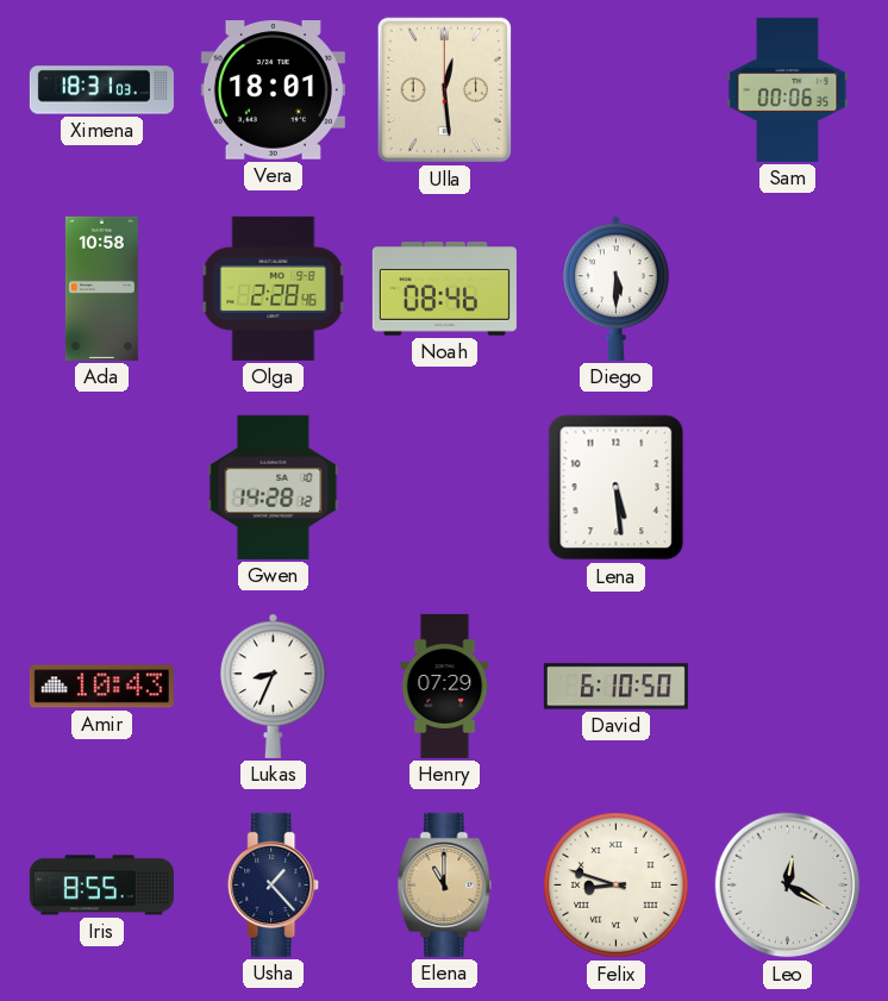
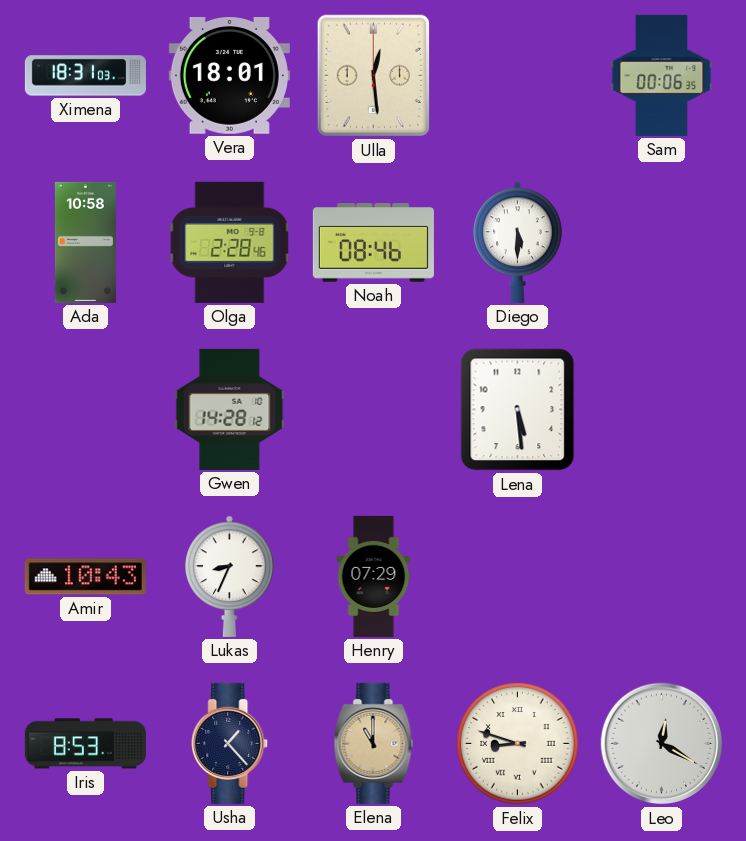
David: 6:10 -> none (615, 687)
Iris: 8:55 -> 8:53 (85, 744)
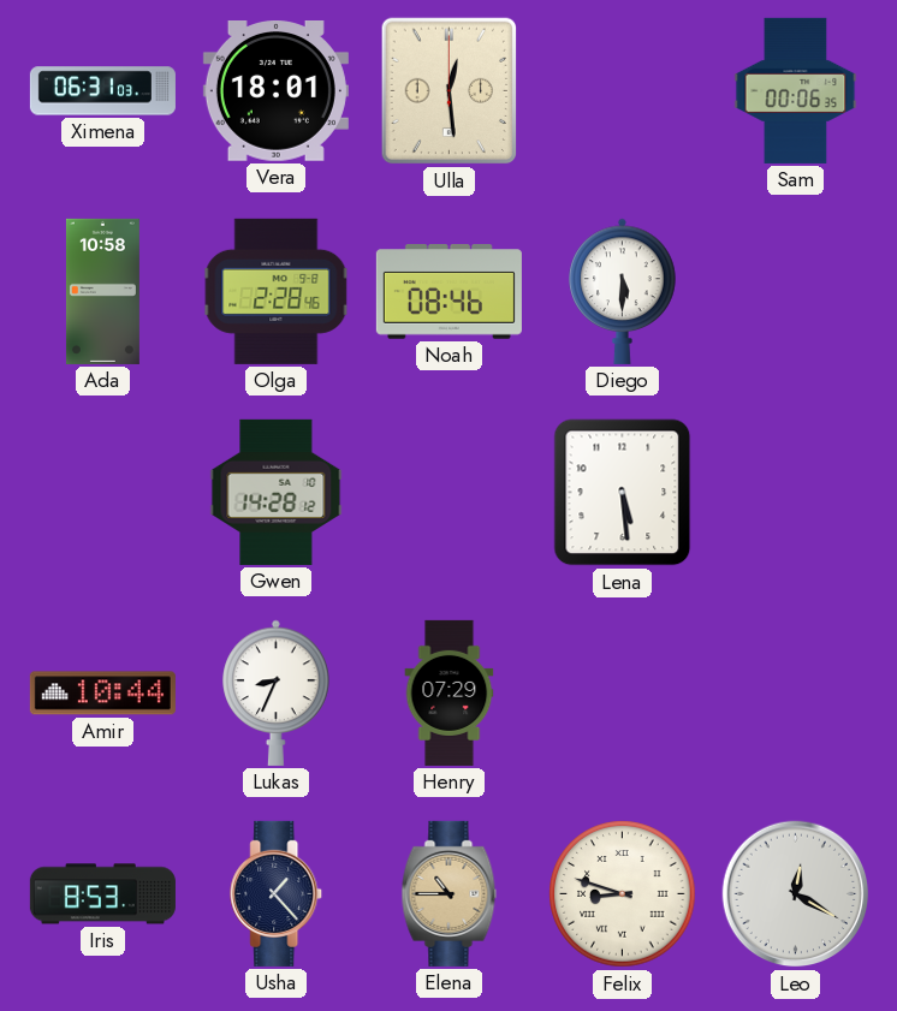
Ximena: 18:31 -> 06:31 (102, 91)
Amir: 10:43 -> 10:44 (102, 694)
Elena: 11:00 -> 10:45 (450, 893)
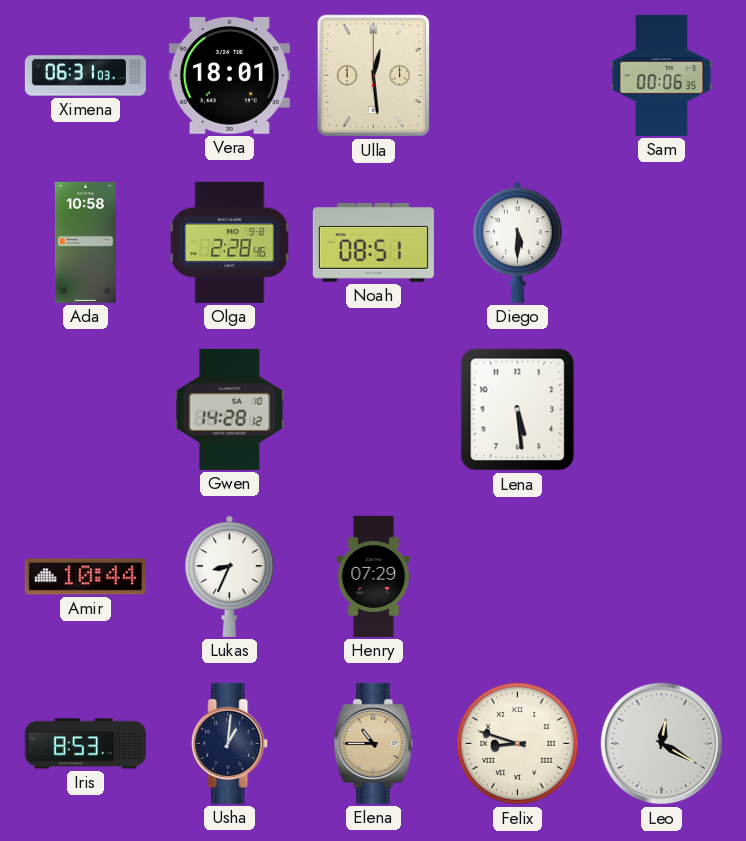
Noah: 08:46 -> 08:51 (373, 243)
Usha: 1:23 -> 1:01 (230, 743)
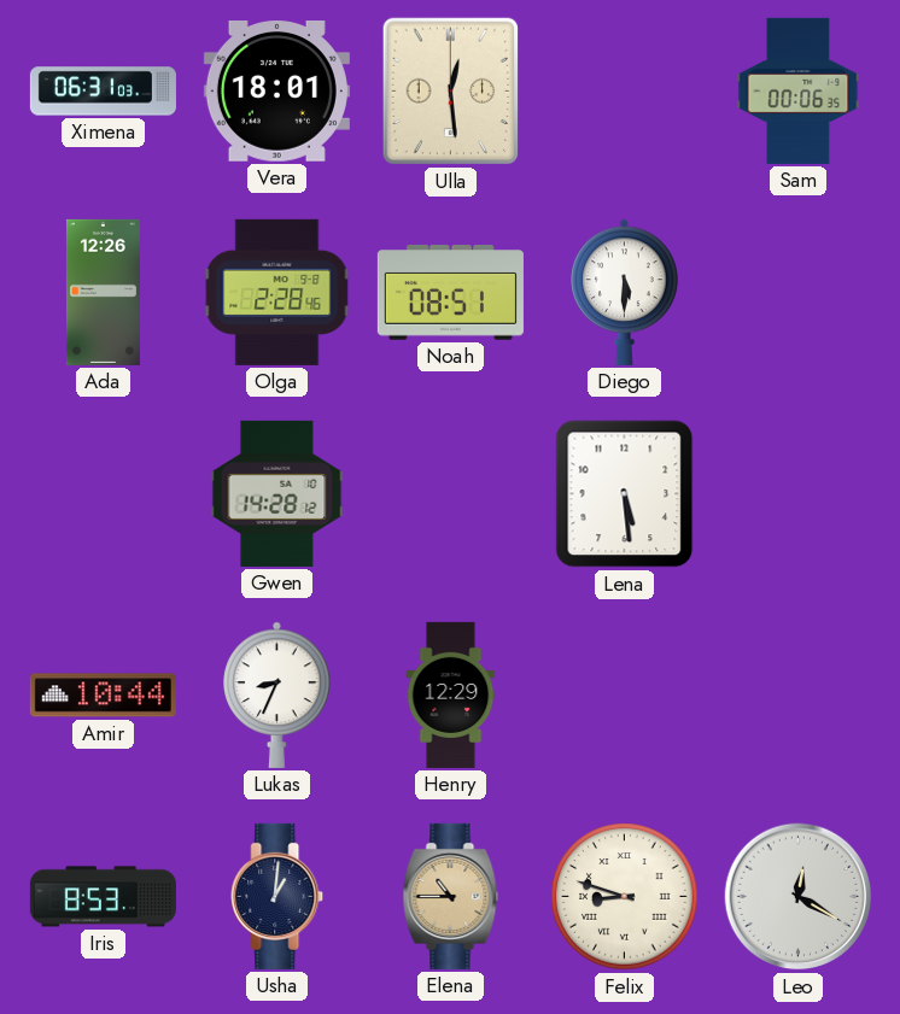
Ada: 10:58 -> 12:26 (103, 292)
Henry: 07:29 -> 12:29 (451, 694)
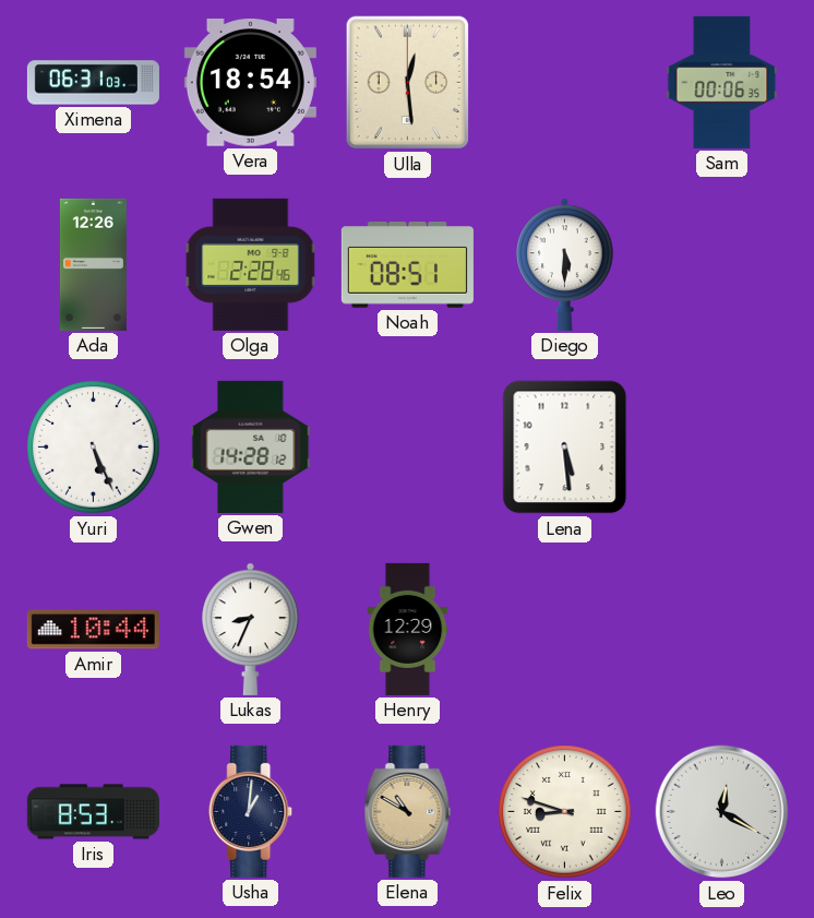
Vera: 18:01 -> 18:54 (250, 83)
Yuri: none -> 5:26 (94, 448)
Elena: 10:45 -> 10:50 (408, 811)
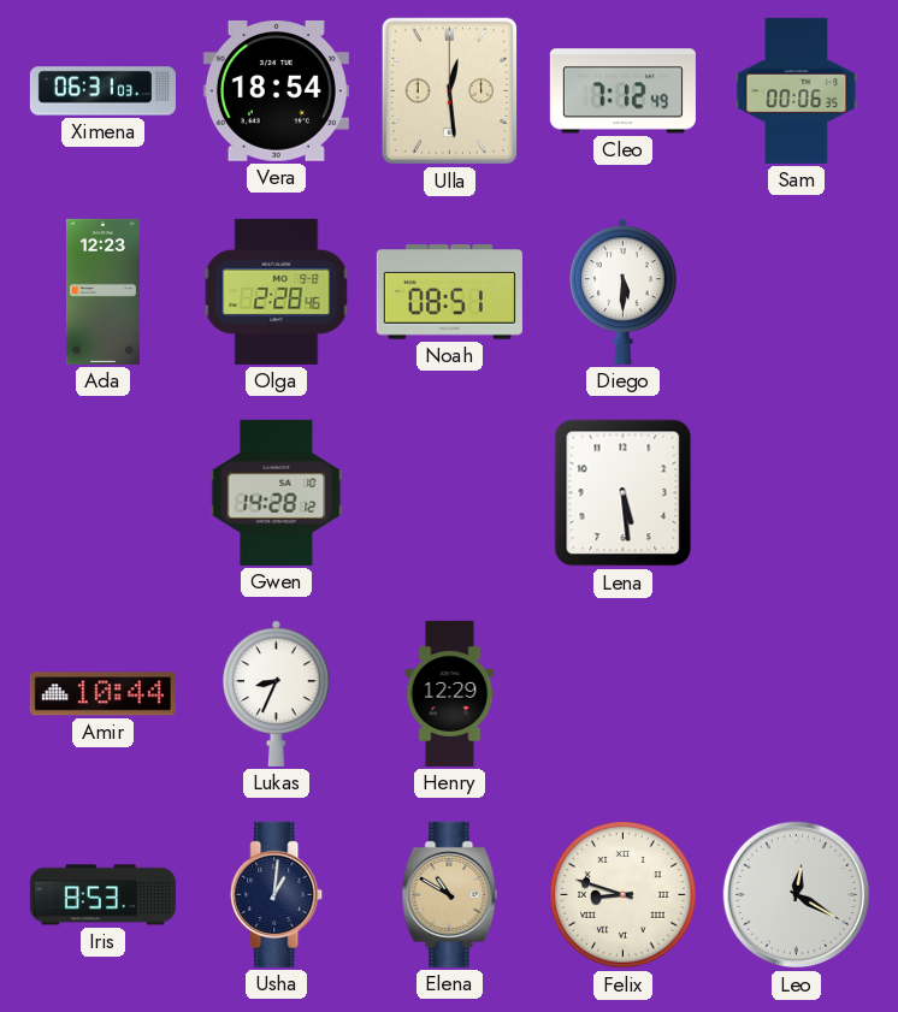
Cleo: none -> 7:12 (622, 91)
Ada: 12:26 -> 12:23 (102, 291)
Yuri: 5:26 -> none (94, 448)
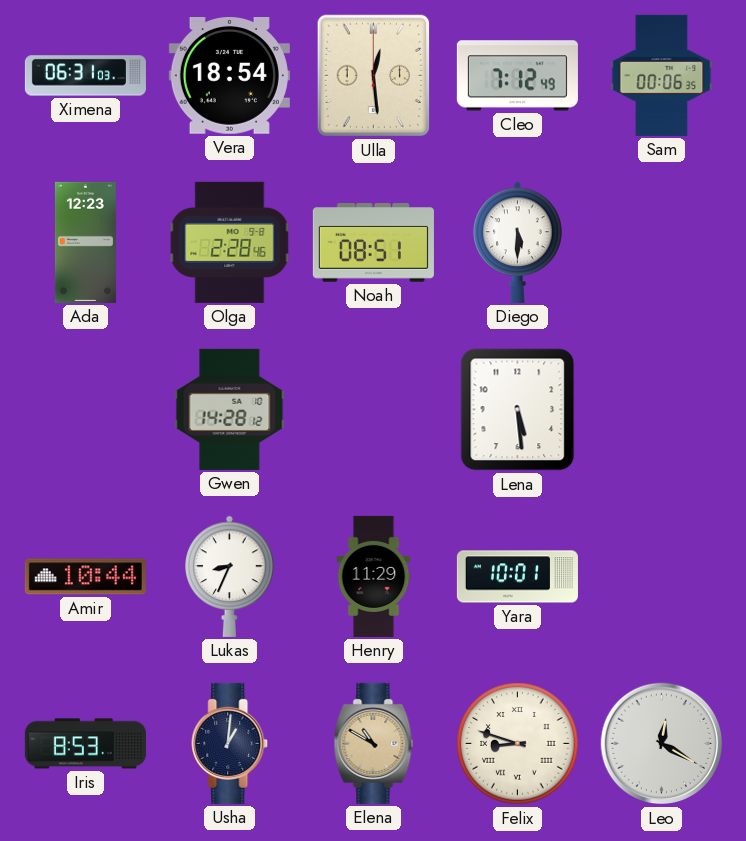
Henry: 12:29 -> 11:29 (374, 576)
Yara: none -> 10:01 (517, 577)
